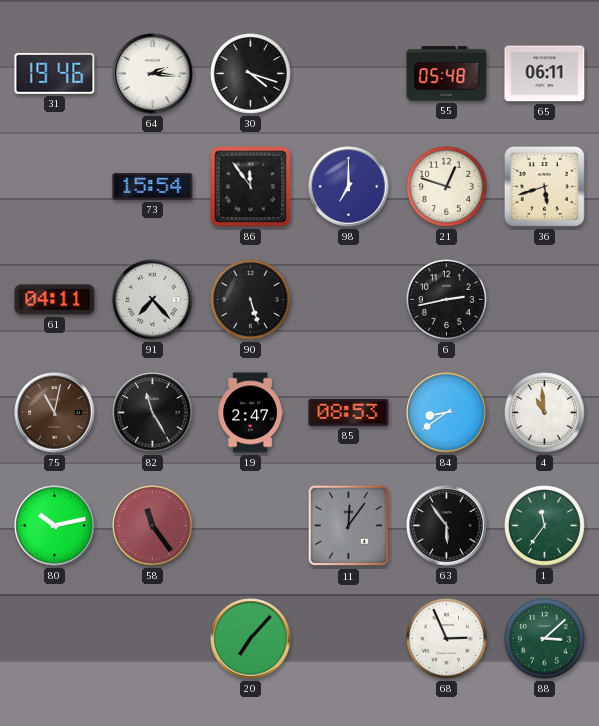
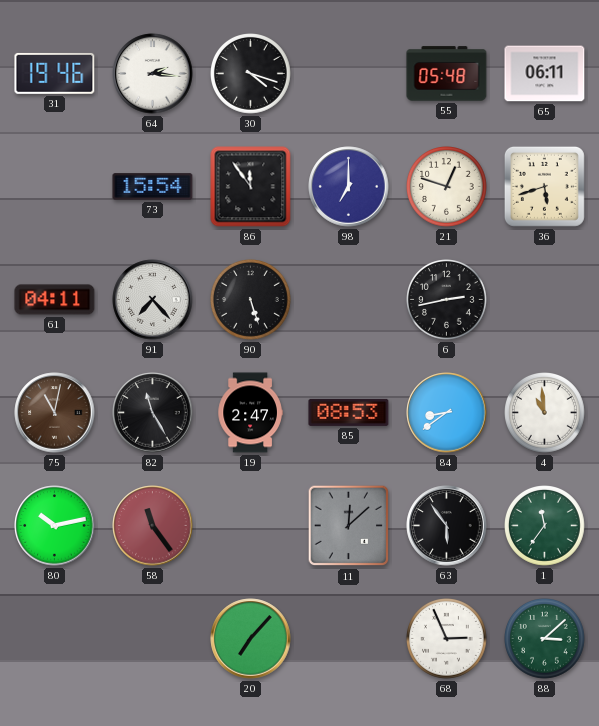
11: 12:06 -> 12:08 (349, 526)
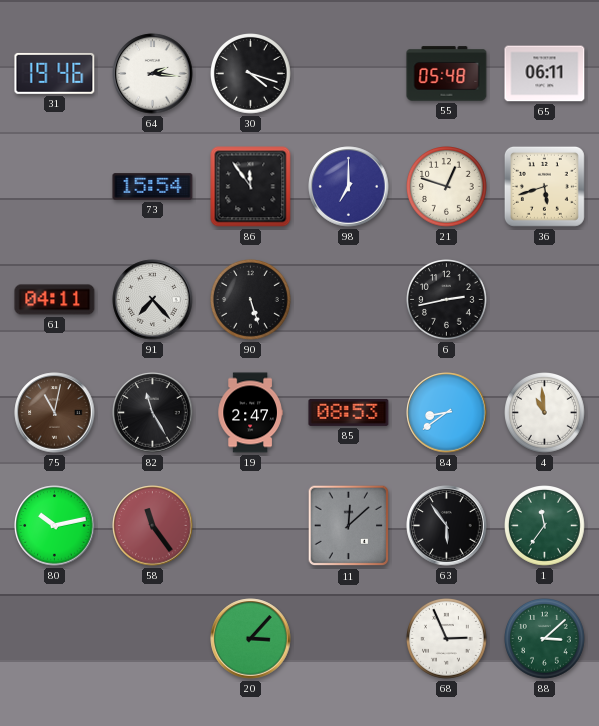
20: 7:07 -> 3:07 (251, 639)
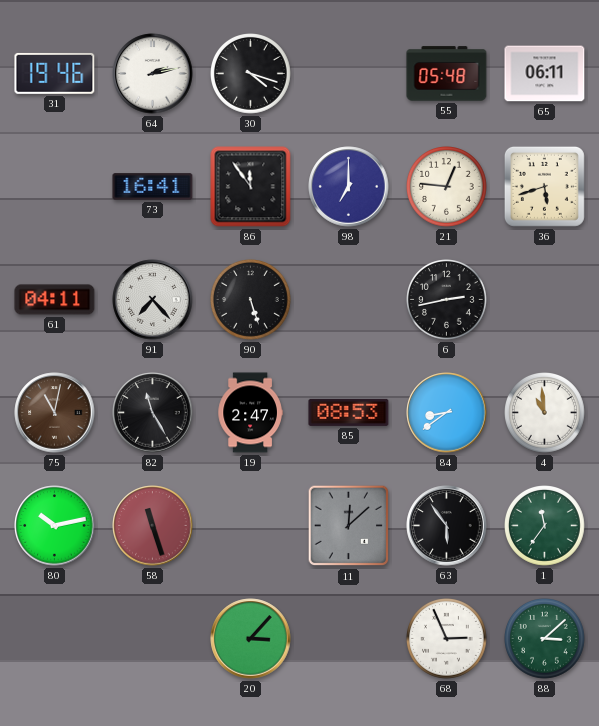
64: 2:16 -> 2:13 (153, 74)
73: 15:54 -> 16:41 (153, 187)
21: 12:48 -> 12:46 (447, 187)
58: 11:24 -> 11:27 (153, 526)
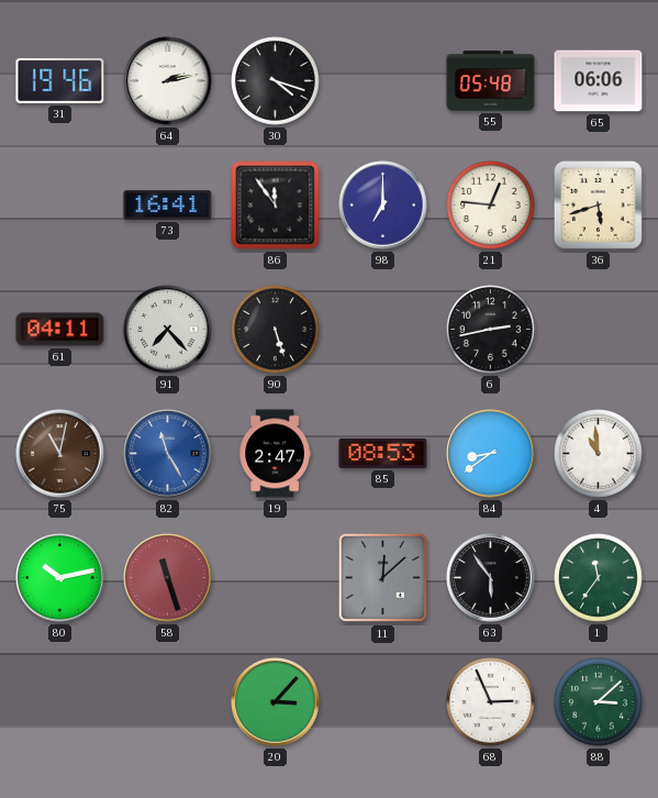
65: 06:11 -> 06:06 (599, 81)
82 dial: black -> blue (168, 454)
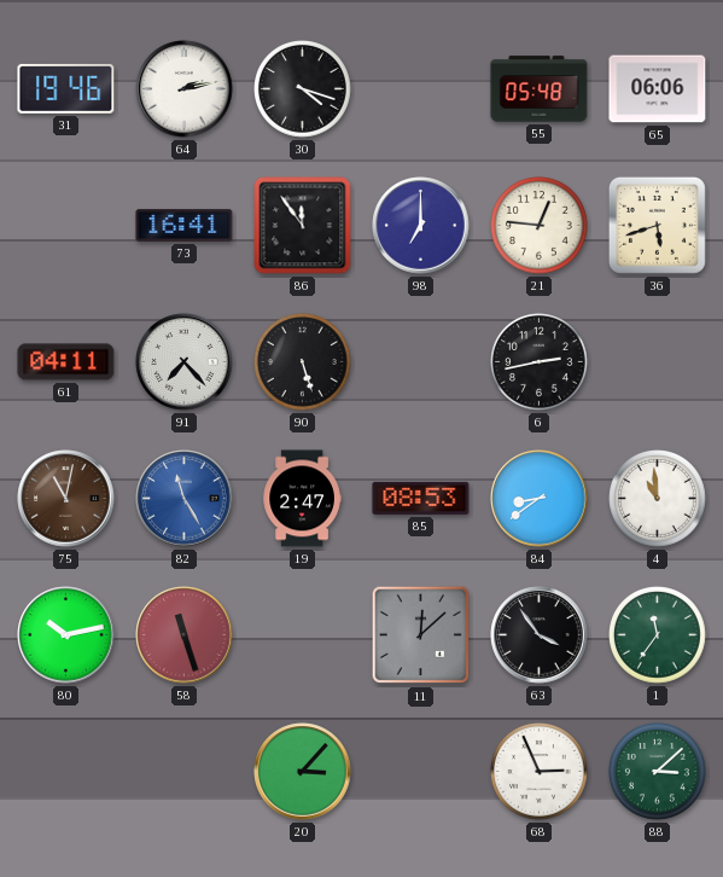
63: 5:54 -> 3:54 (540, 635)
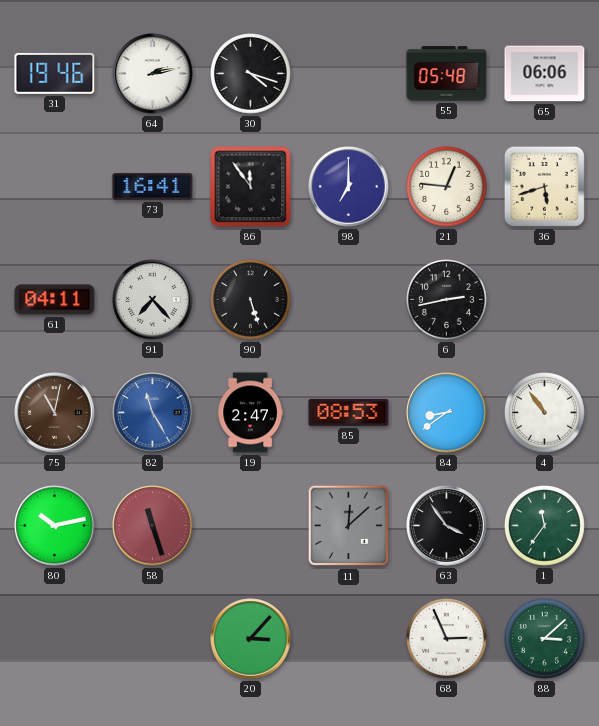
4: 10:59 -> 10:54 (545, 413)
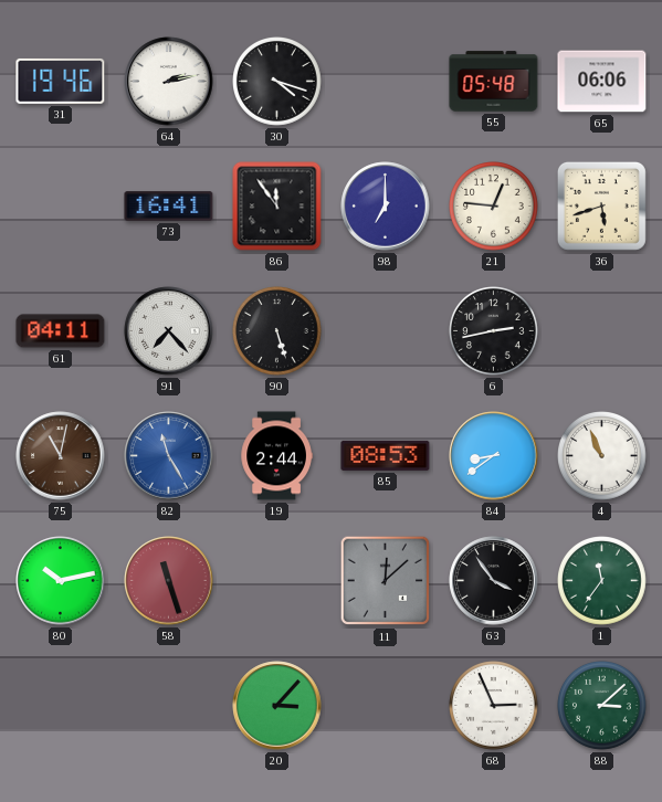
19: 2:47 -> 2:44 (276, 456)
4: 10:54 -> 10:56 (602, 456)
